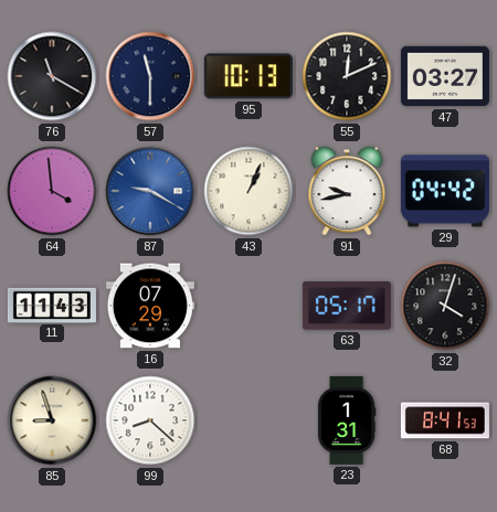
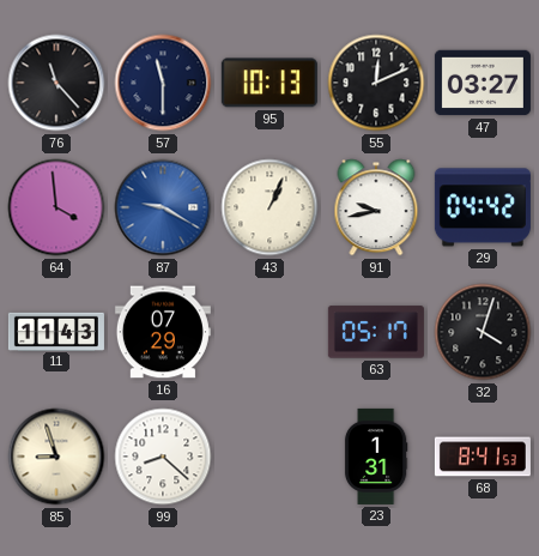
76: 11:20 -> 11:23 (56, 83)
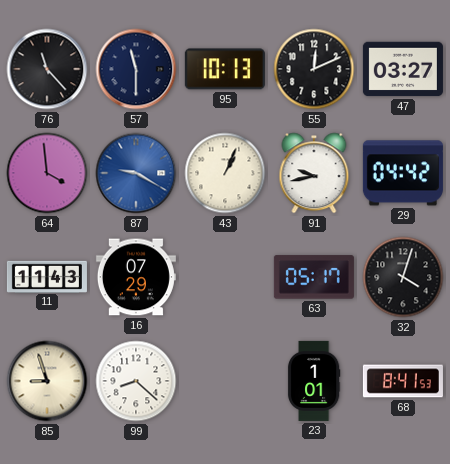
23: 1:31 -> 1:01 (314, 381)
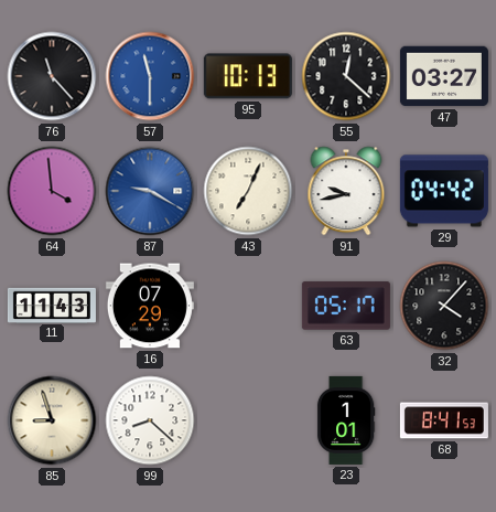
57 dial: navy -> blue (150, 76)
55: 12:11 -> 12:22 (346, 76)
43: 1:04 -> 7:04 (248, 191)
32: 4:03 -> 4:07 (444, 306)
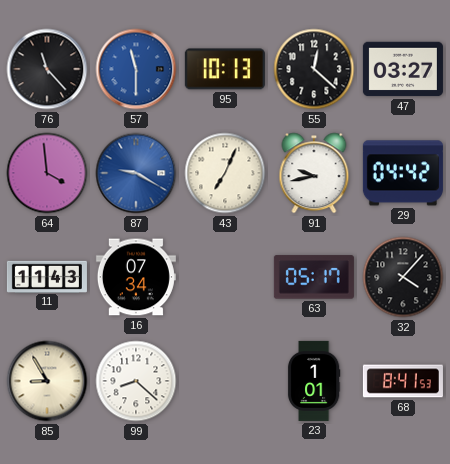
16: 07:29 -> 07:34 (136, 277)
85: 8:57 -> 8:55 (47, 381)
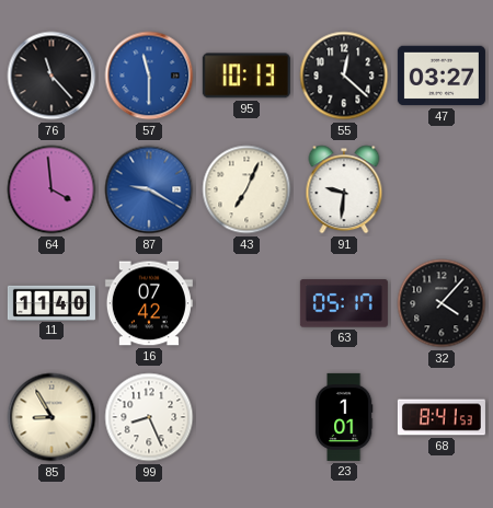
91: 9:43 -> 9:31 (344, 189)
29: 04:42 -> none (403, 173)
11: 11:43 -> 11:40 (51, 302)
16: 07:34 -> 07:42 (149, 303)
99: 8:22 -> 8:26 (149, 417)
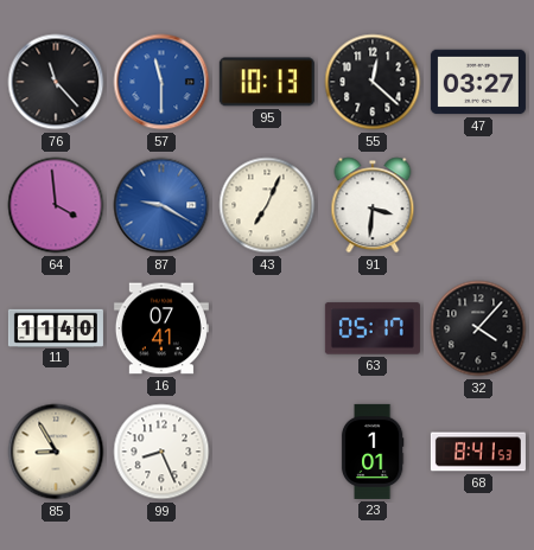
91: 9:31 -> 3:31 (373, 205)
16: 07:42 -> 07:41 (161, 328)
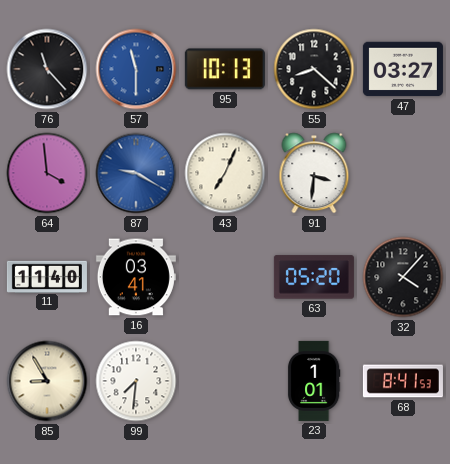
55: 12:22 -> 8:22 (314, 69)
16: 07:41 -> 03:41 (136, 277)
63: 05:17 -> 05:20 (314, 277)
99: 8:26 -> 7:31 (136, 381)
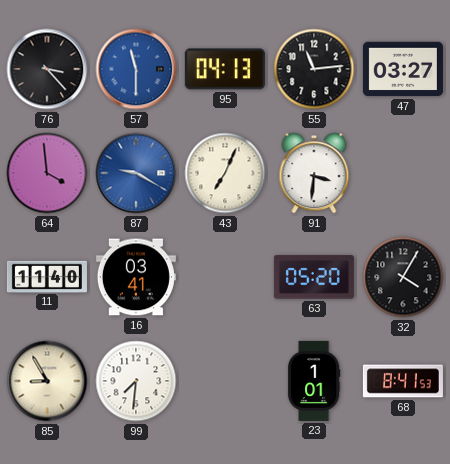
76: 11:23 -> 3:23 (47, 69)
95: 10:13 -> 04:13 (225, 69)
55: 8:22 -> 11:14 (314, 69)
32: 4:07 -> 4:05 (403, 277)
